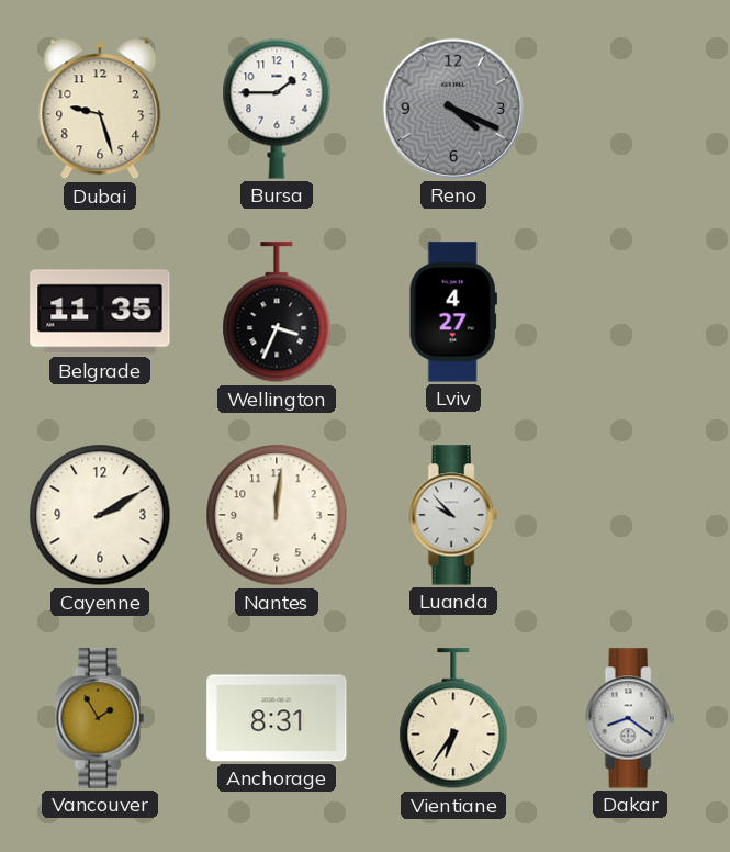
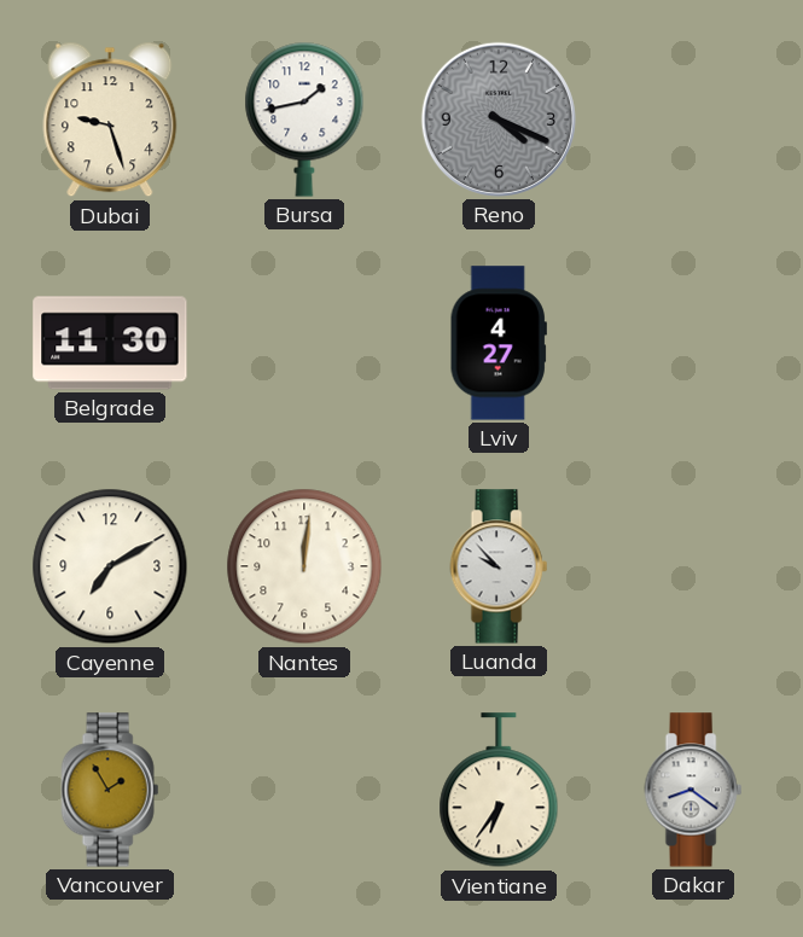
Bursa: 1:45 -> 1:43 (304, 120)
Belgrade: 11:35 -> 11:30 (110, 343)
Wellington: 3:34 -> none (277, 313)
Cayenne: 2:10 -> 7:10 (110, 566)
Anchorage: 8:31 -> none (277, 718)
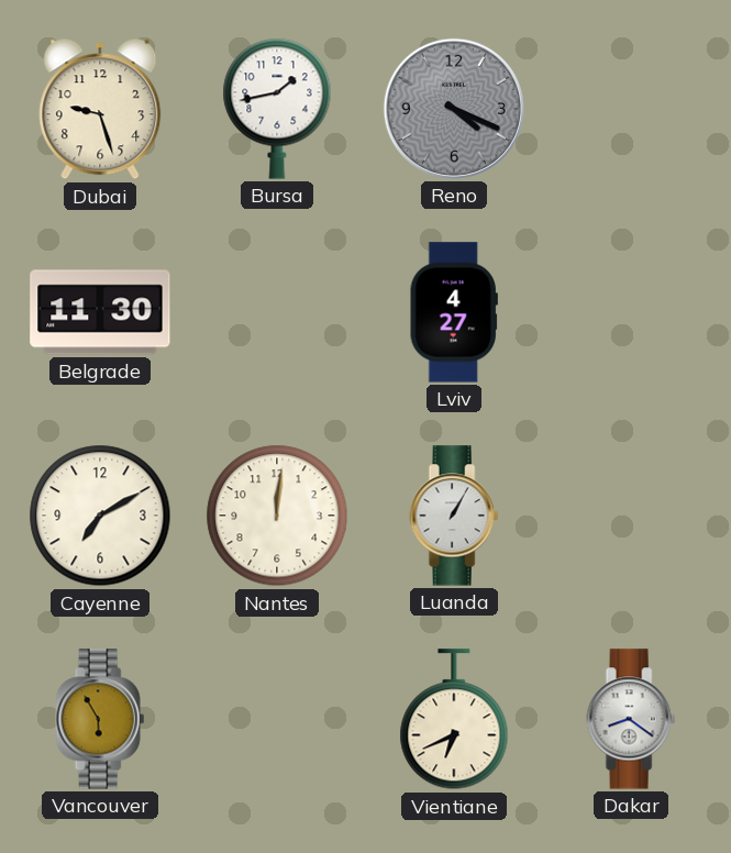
Luanda: 9:53 -> 1:05 (454, 516)
Vancouver: 1:55 -> 5:55 (100, 719)
Vientiane: 6:36 -> 6:41 (454, 720)
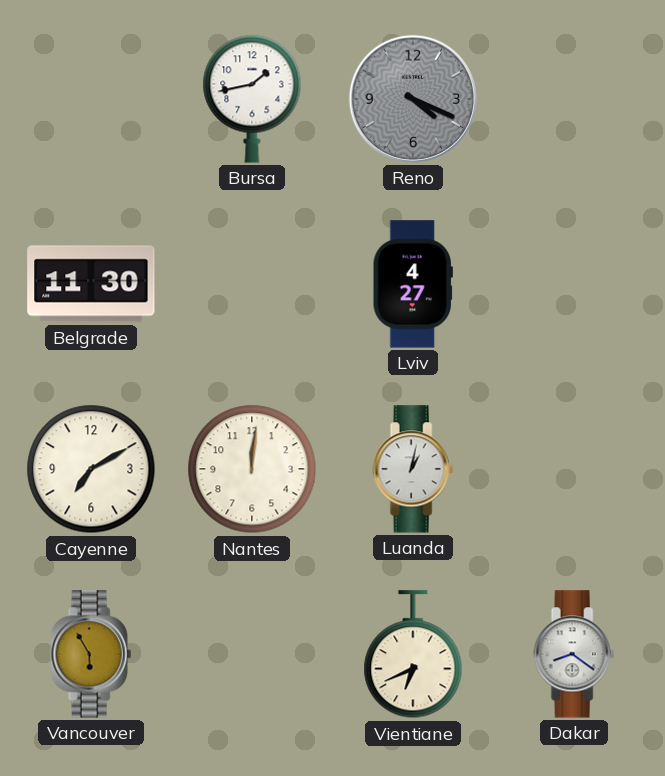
Dubai: 9:27 -> none (100, 109)
Luanda: 1:05 -> 1:02 (413, 469)
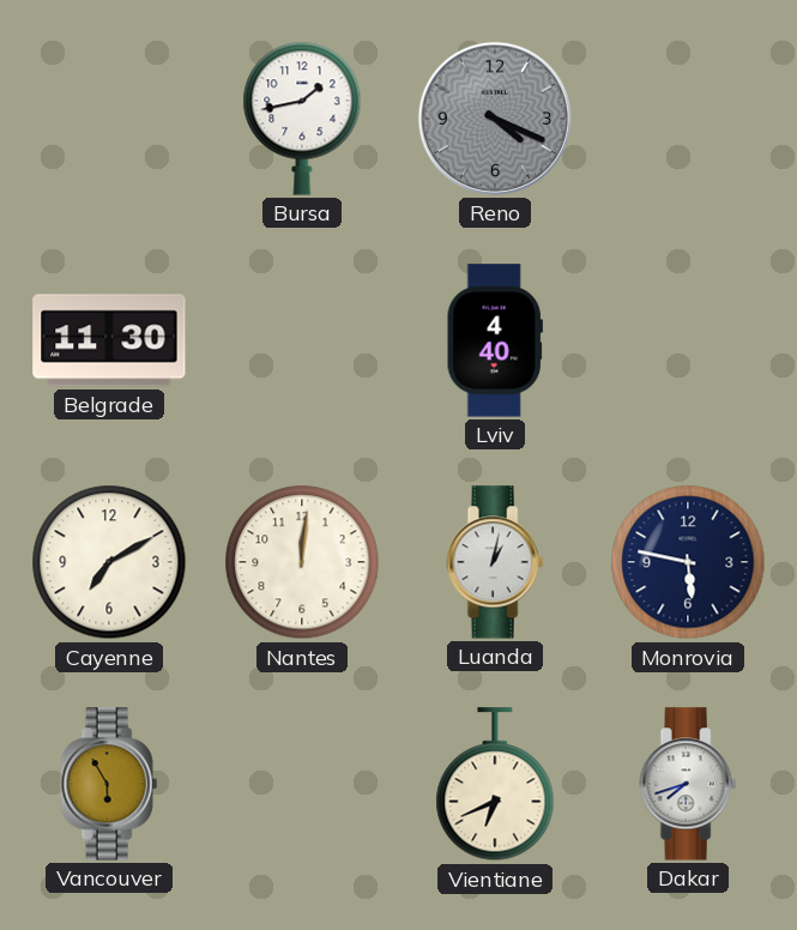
Lviv: 4:27 -> 4:40 (495, 340)
Monrovia: none -> 5:47 (688, 562)
Dakar: 8:21 -> 7:42 (688, 784)
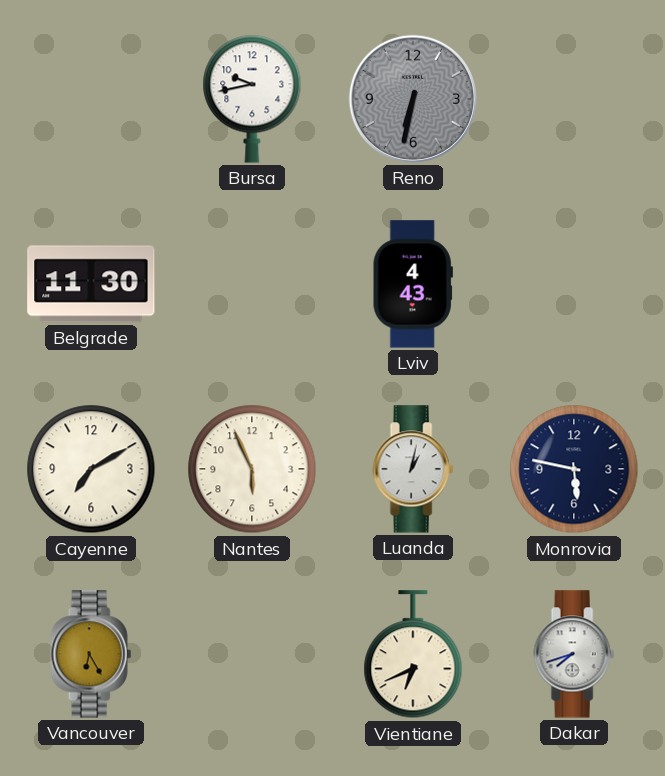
Bursa: 1:43 -> 9:43 (252, 99)
Reno: 4:19 -> 6:32 (413, 99)
Lviv: 4:40 -> 4:43 (413, 284)
Nantes: 12:01 -> 5:56 (252, 469)
Vancouver: 5:55 -> 6:25 (91, 654)
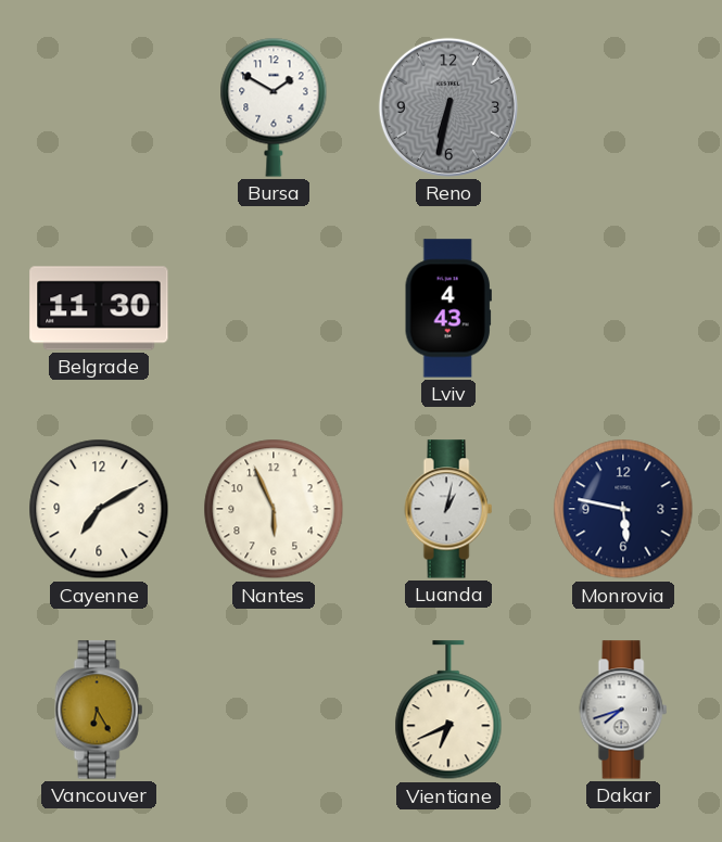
Bursa: 9:43 -> 1:50 (274, 107)
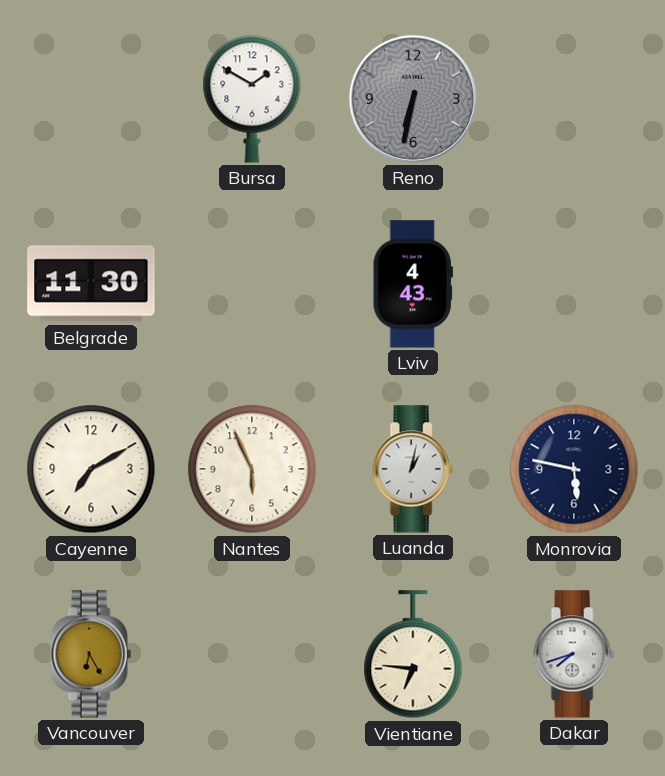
Vientiane: 6:41 -> 6:46 (413, 655)
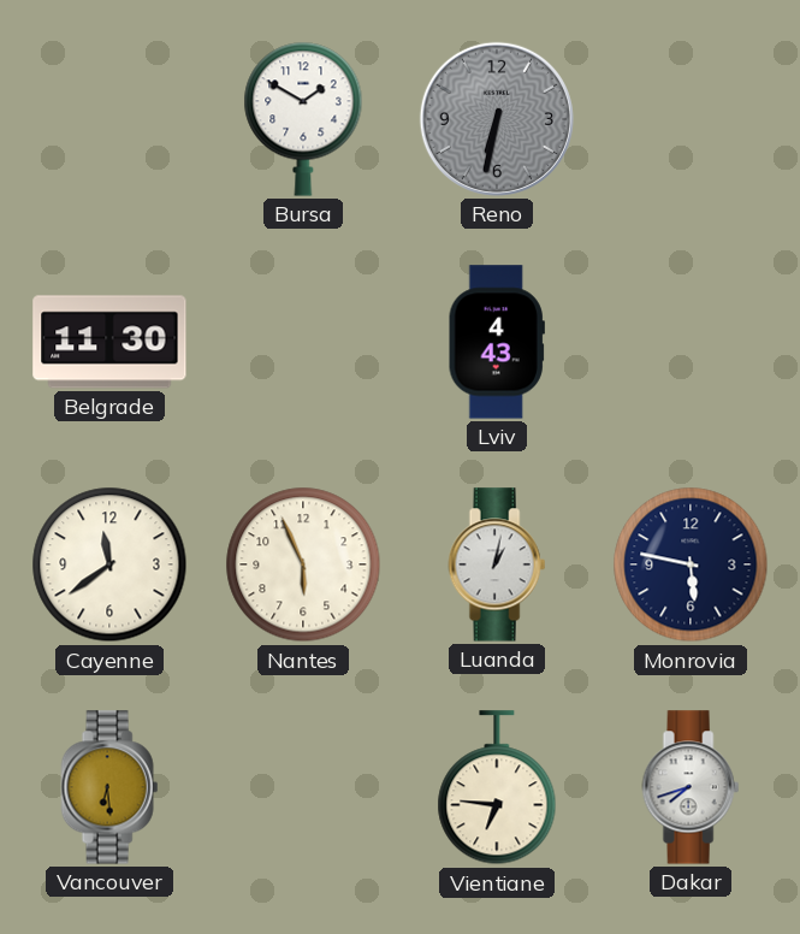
Cayenne: 7:10 -> 11:39 (109, 564)
Vancouver: 6:25 -> 6:29 (109, 787)
